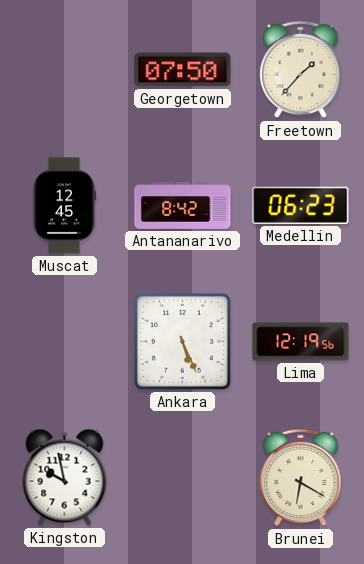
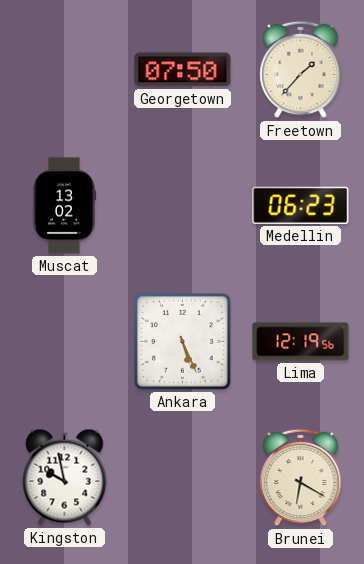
Muscat: 12:45 -> 13:02 (64, 206)
Antananarivo: 8:42 -> none (183, 206)
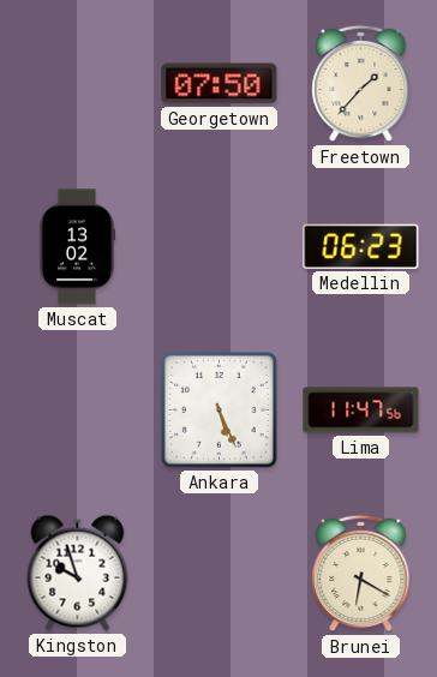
Lima: 12:19 -> 11:47 (361, 411)
Kingston: 9:58 -> 9:57 (78, 573)
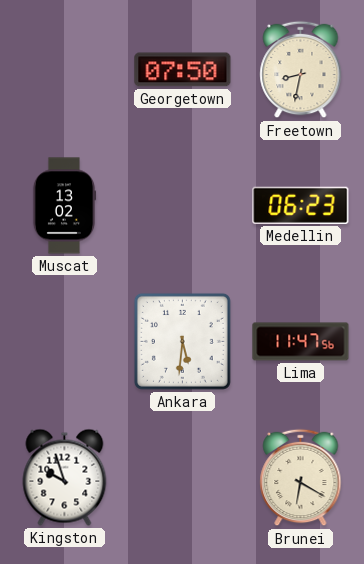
Freetown: 1:37 -> 8:32 (301, 70)
Ankara: 5:26 -> 5:31 (182, 341)
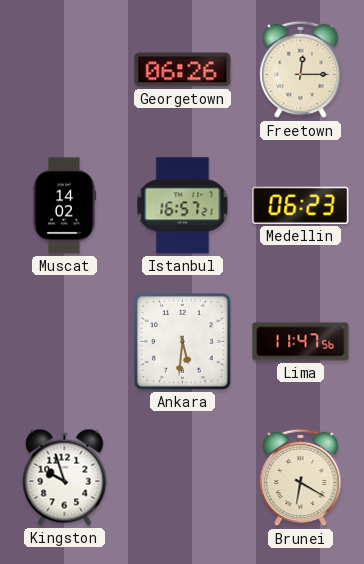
Georgetown: 07:50 -> 06:26 (183, 70)
Freetown: 8:32 -> 12:15 (301, 70)
Muscat: 13:02 -> 14:02 (64, 206)
Istanbul: none -> 16:57 (183, 206)
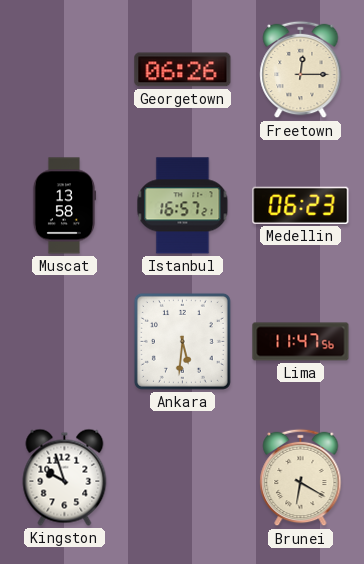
Muscat: 14:02 -> 13:58 (64, 206)
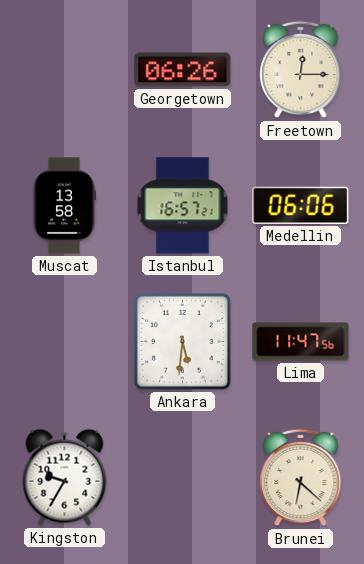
Medellin: 06:23 -> 06:06 (301, 205)
Kingston: 9:57 -> 9:35 (65, 477)
Brunei: 6:20 -> 6:22 (301, 478)
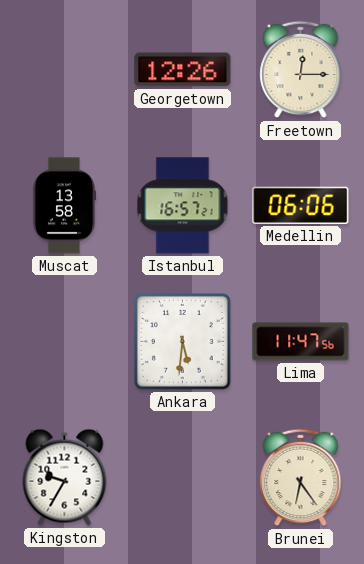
Georgetown: 06:26 -> 12:26 (183, 70)
Brunei: 6:22 -> 6:24 (301, 478)
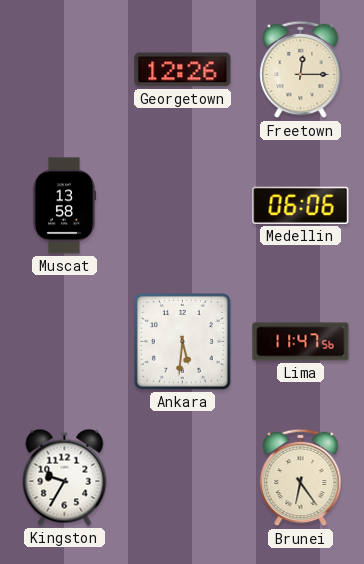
Istanbul: 16:57 -> none (183, 206)
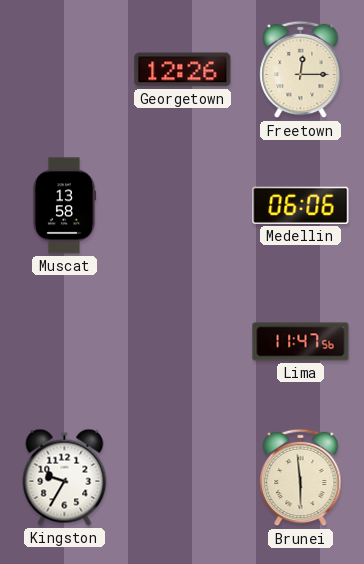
Ankara: 5:31 -> none (182, 341)
Brunei: 6:24 -> 5:59 (301, 478)
